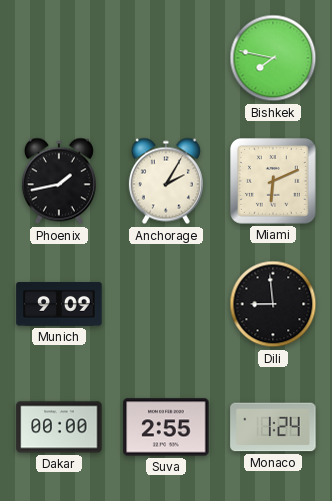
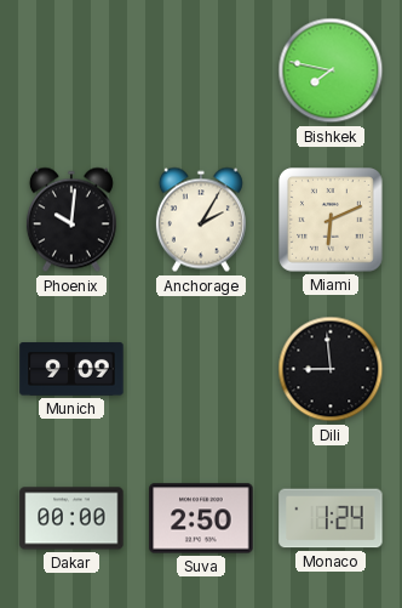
Phoenix: 1:43 -> 10:01 (71, 220)
Suva: 2:55 -> 2:50 (201, 518)
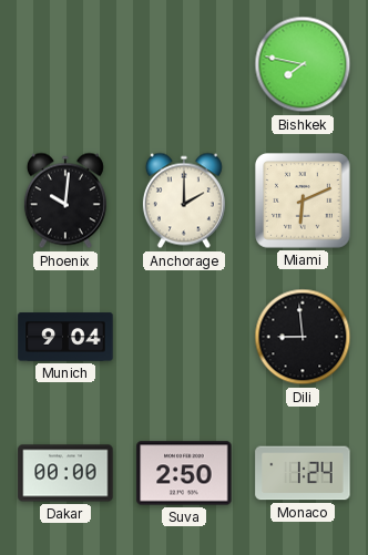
Anchorage: 2:05 -> 2:00 (184, 201)
Munich: 9:09 -> 9:04 (65, 337)
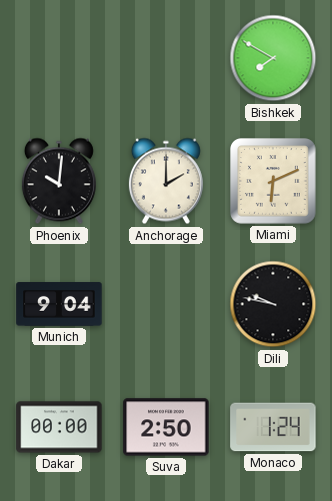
Bishkek: 7:47 -> 7:50 (273, 58)
Dili: 8:59 -> 9:47 (273, 304)
